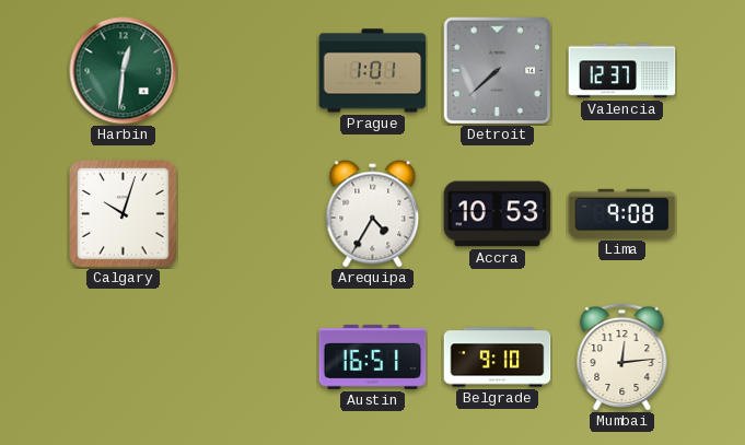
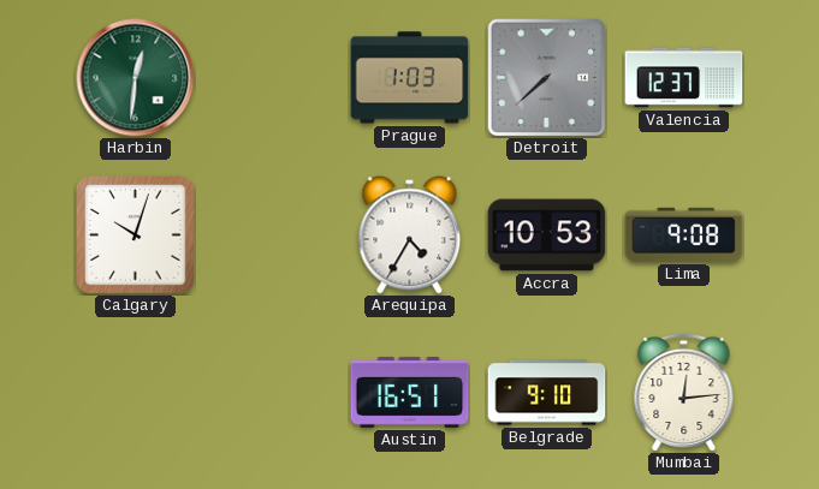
Prague: 1:01 -> 1:03 (410, 78)
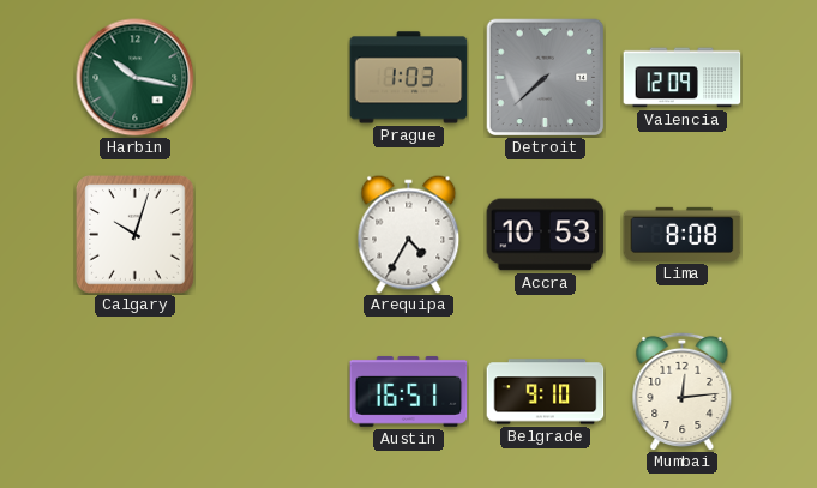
Harbin: 12:31 -> 10:17 (136, 78)
Valencia: 12:37 -> 12:09 (683, 78)
Lima: 9:08 -> 8:08 (683, 234)
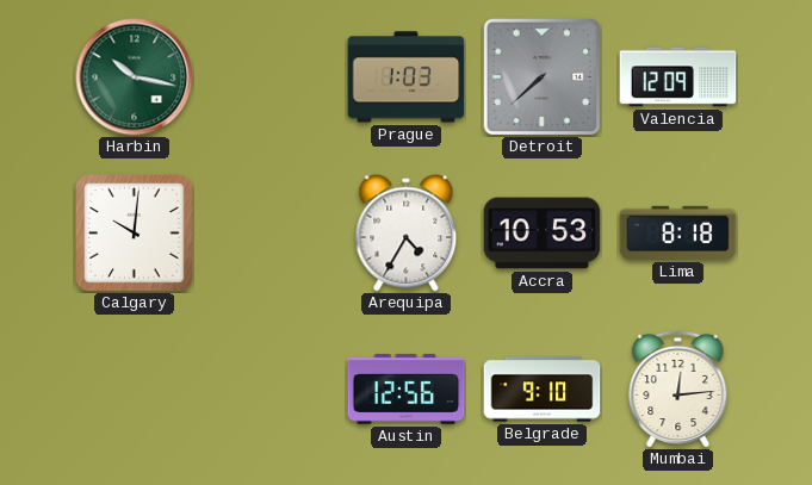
Calgary: 10:03 -> 10:01 (135, 234)
Lima: 8:08 -> 8:18 (678, 232)
Austin: 16:51 -> 12:56 (407, 388)
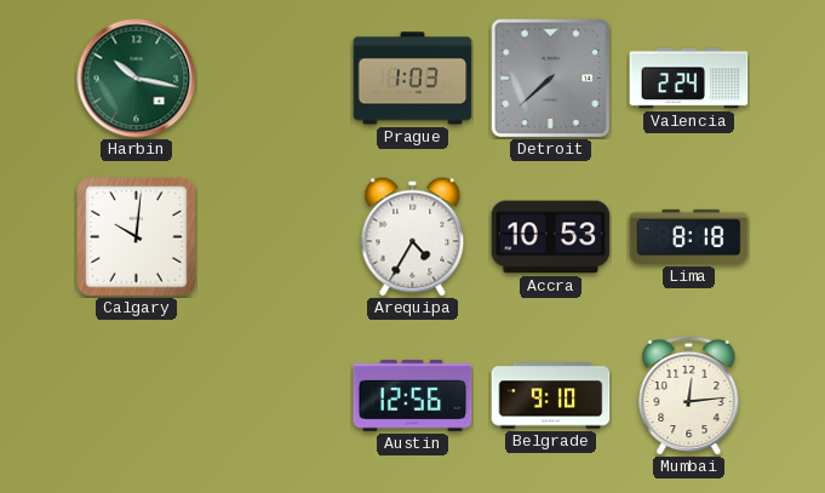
Valencia: 12:09 -> 2:24 (689, 79)
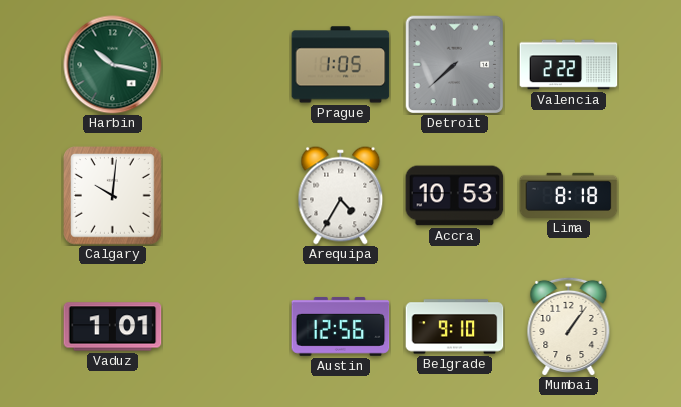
Prague: 1:03 -> 1:05 (341, 65)
Valencia: 2:24 -> 2:22 (569, 65)
Vaduz: none -> 1:01 (113, 327)
Mumbai: 12:14 -> 1:06 (569, 326)
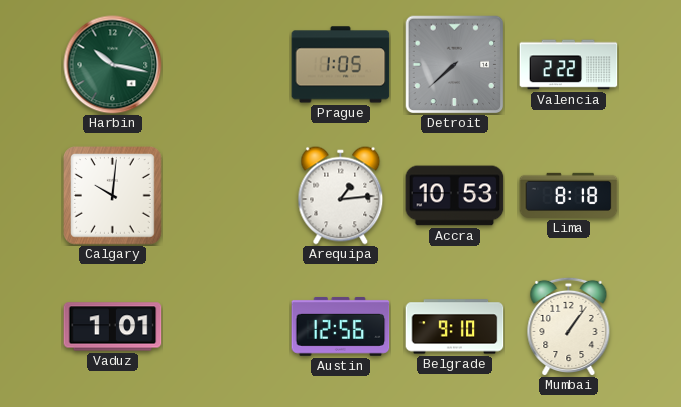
Arequipa: 4:35 -> 1:14 (341, 196)
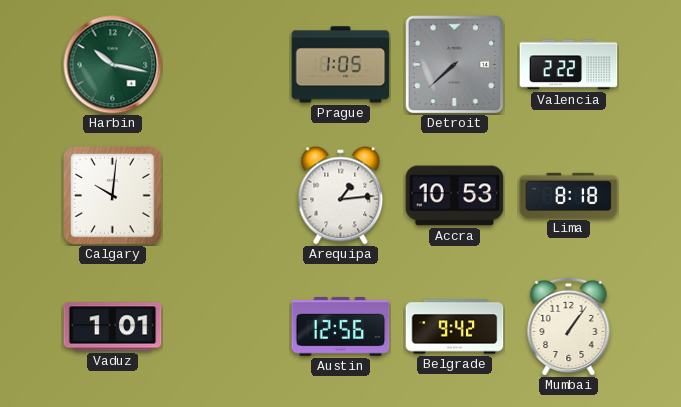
Belgrade: 9:10 -> 9:42 (455, 327)
